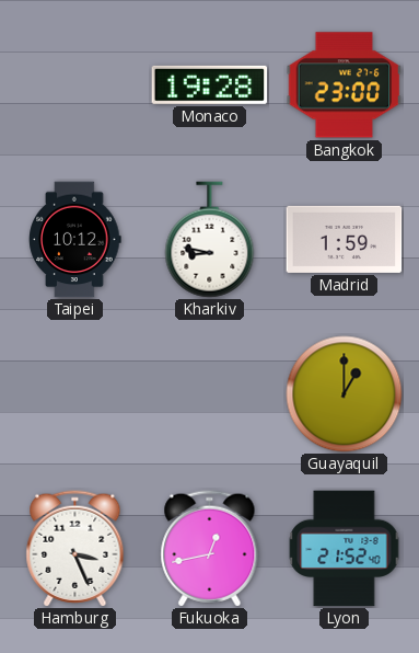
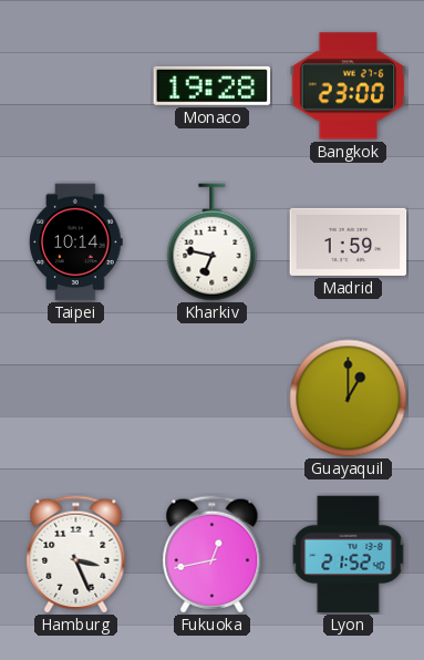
Taipei: 10:12 -> 10:14 (76, 243)
Kharkiv: 8:47 -> 6:47 (213, 243)
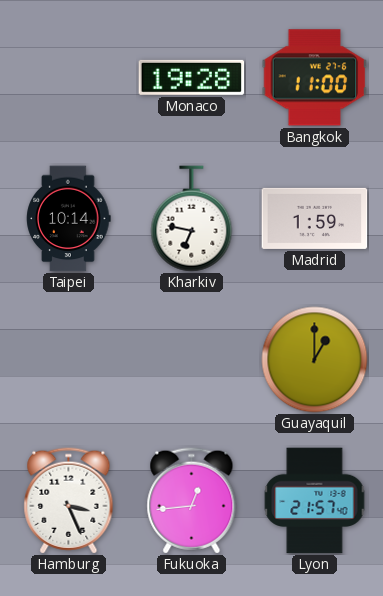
Bangkok: 23:00 -> 11:00 (315, 78)
Fukuoka: 12:43 -> 12:44 (192, 501)
Lyon: 21:52 -> 21:57 (315, 501)
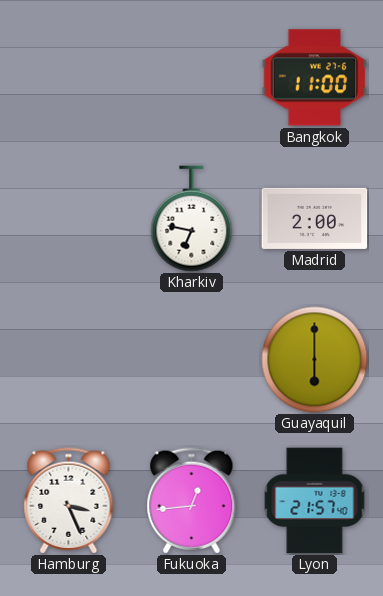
Monaco: 19:28 -> none (192, 77)
Taipei: 10:14 -> none (69, 219)
Madrid: 1:59 -> 2:00 (315, 218)
Guayaquil: 1:00 -> 6:00 (315, 360)
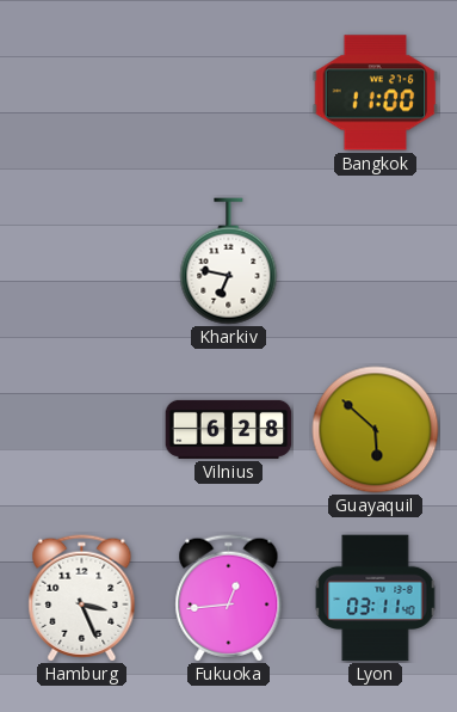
Madrid: 2:00 -> none (315, 218)
Vilnius: none -> 6:28 (229, 429)
Guayaquil: 6:00 -> 5:52 (376, 430)
Lyon: 21:57 -> 03:11 (376, 599)
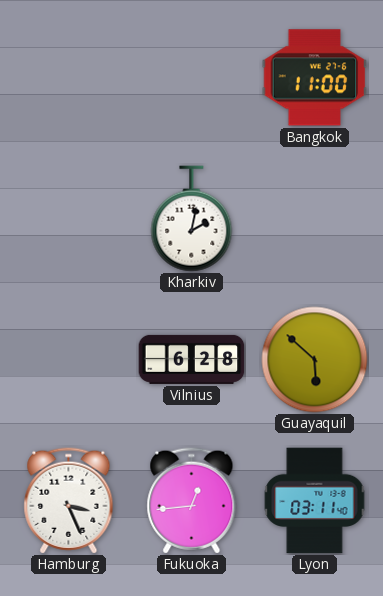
Kharkiv: 6:47 -> 2:02 (192, 219)
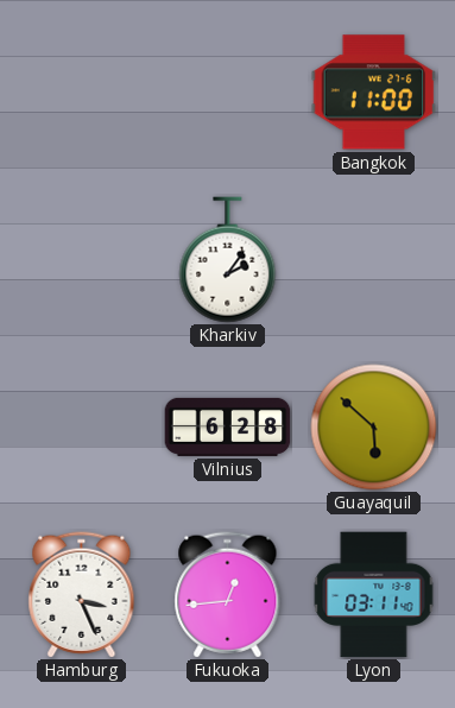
Kharkiv: 2:02 -> 2:06 (228, 260)
